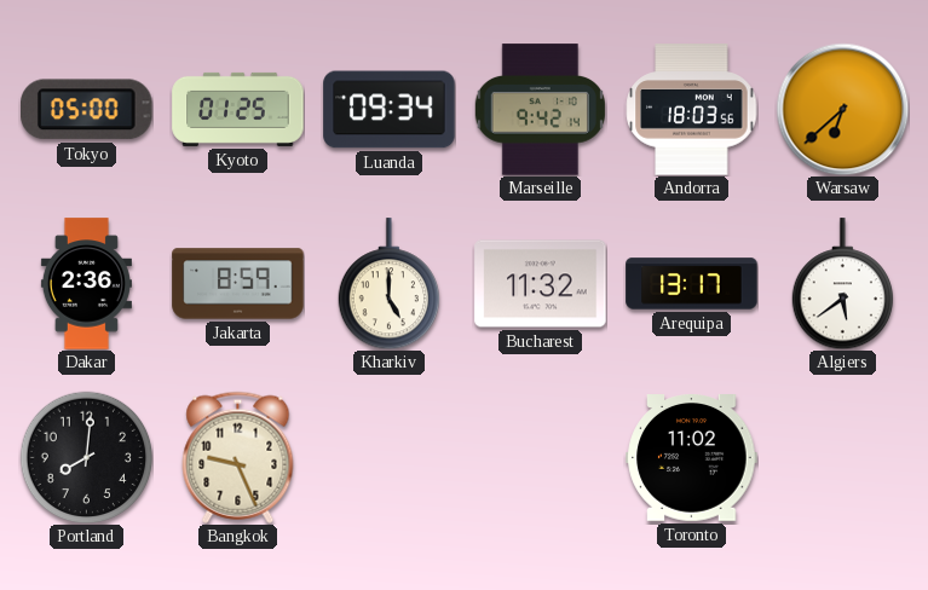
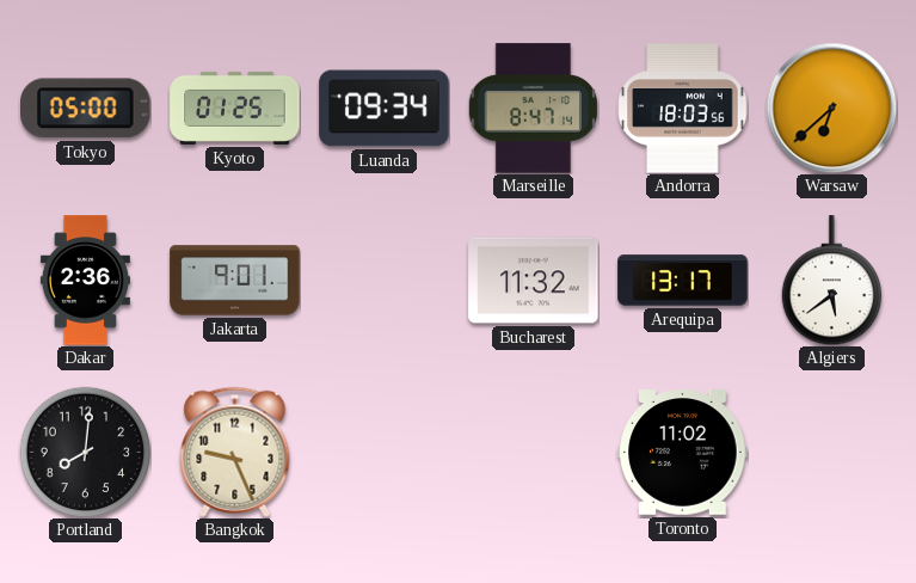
Marseille: 9:42 -> 8:47 (533, 109)
Jakarta: 8:59 -> 9:01 (235, 281)
Kharkiv: 5:00 -> none (388, 284)
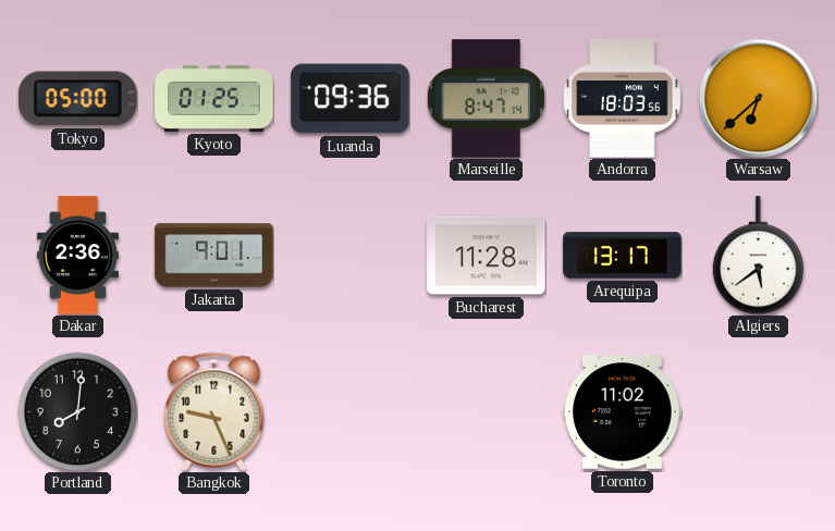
Luanda: 09:34 -> 09:36 (351, 99)
Bucharest: 11:32 -> 11:28 (487, 256)
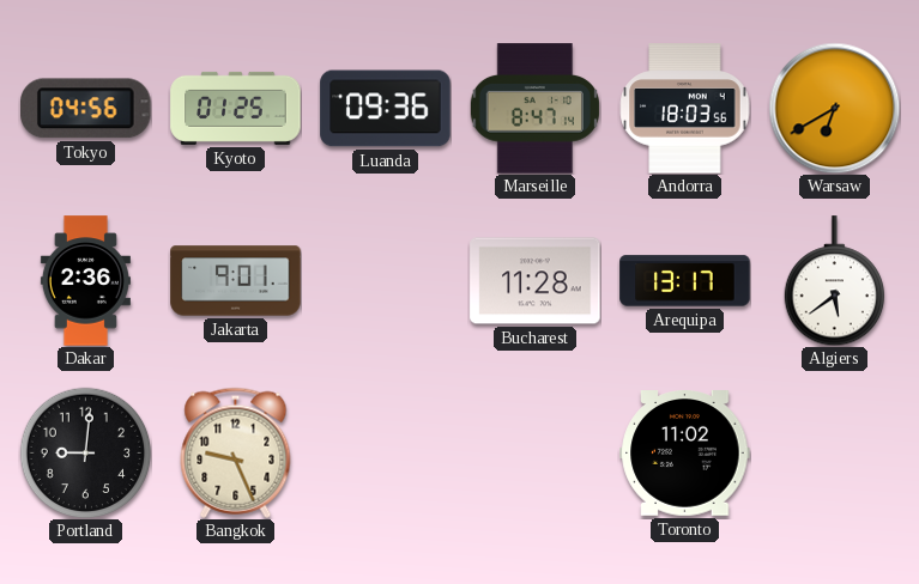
Tokyo: 05:00 -> 04:56 (86, 109)
Warsaw: 6:38 -> 6:40 (834, 108)
Portland: 8:01 -> 9:01 (85, 452)
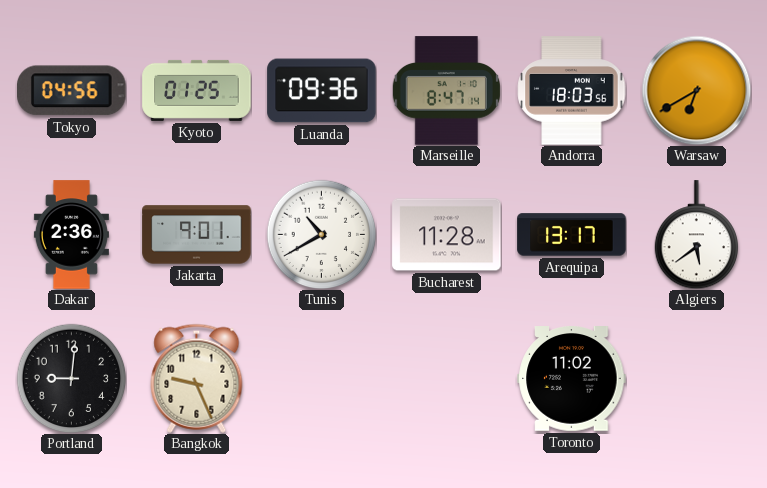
Tunis: none -> 10:40 (321, 234)
